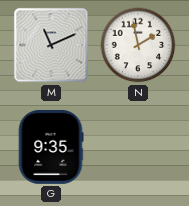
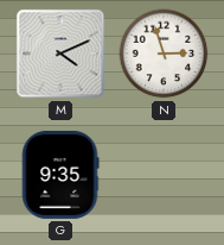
M: 11:11 -> 4:11 (60, 54)
N: 1:58 -> 2:57 (164, 54)
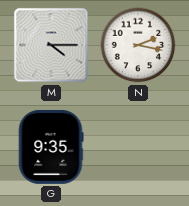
M: 4:11 -> 4:15 (51, 45)
N: 2:57 -> 2:17 (138, 45)
